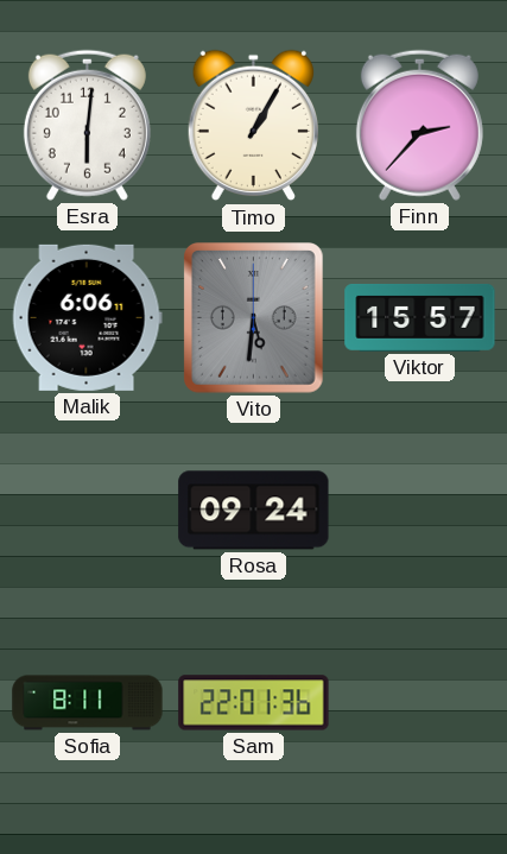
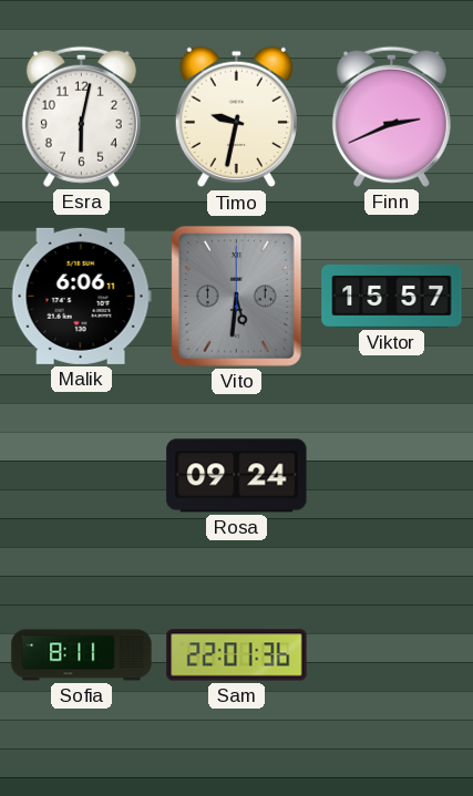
Esra: 6:01 -> 6:02 (81, 116)
Timo: 1:05 -> 9:32 (236, 117)
Finn: 2:37 -> 2:41 (391, 116)
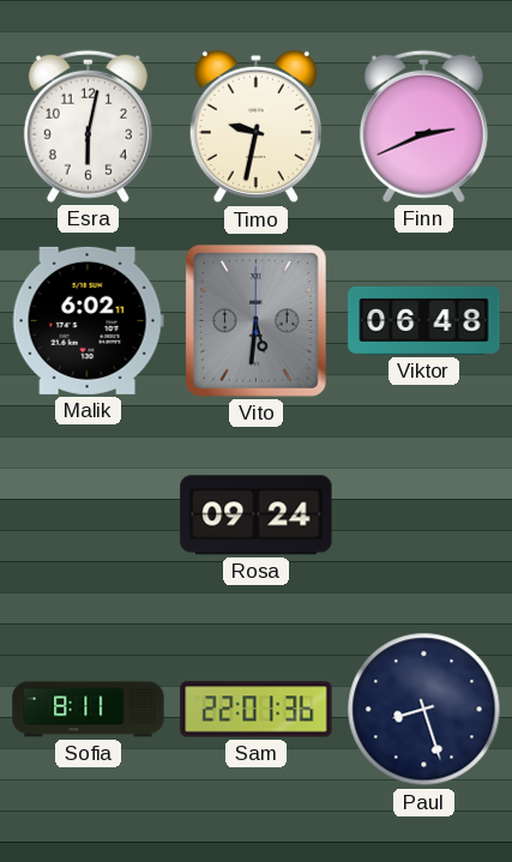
Malik: 6:06 -> 6:02 (88, 320)
Viktor: 15:57 -> 06:48 (424, 320)
Paul: none -> 8:27 (424, 710)
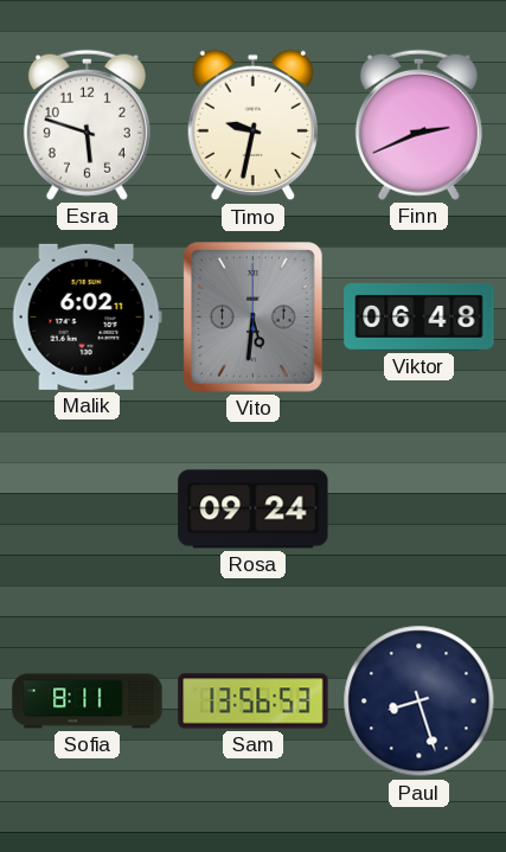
Esra: 6:02 -> 5:48 (87, 124)
Sam: 22:01 -> 13:56 (254, 702)
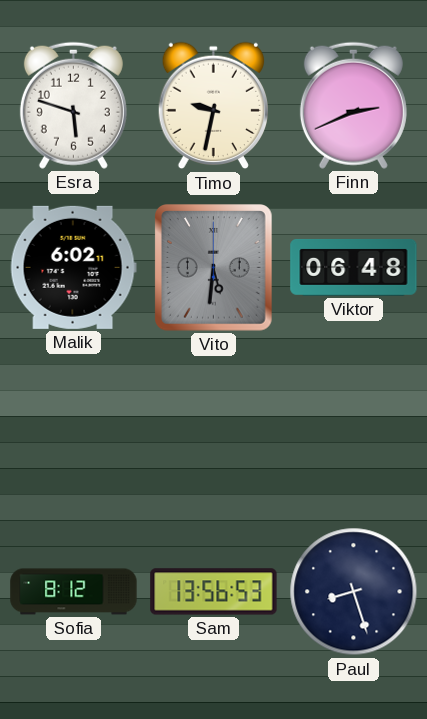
Rosa: 09:24 -> none (254, 510)
Sofia: 8:11 -> 8:12 (74, 592)
